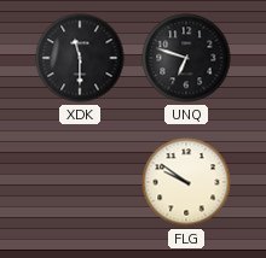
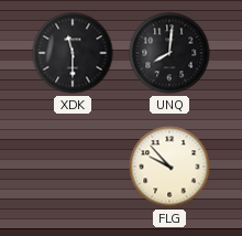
UNQ: 6:48 -> 8:01 (169, 53)
FLG: 9:51 -> 9:53 (169, 167)
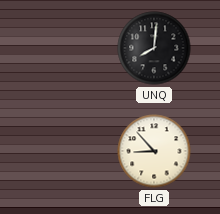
XDK: 11:30 -> none (73, 53)
FLG: 9:53 -> 8:53 (154, 151)
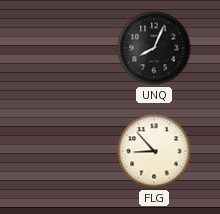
UNQ: 8:01 -> 8:04 (154, 48)
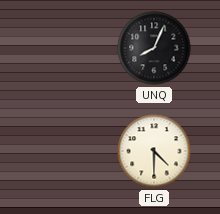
FLG: 8:53 -> 4:30 (154, 151)
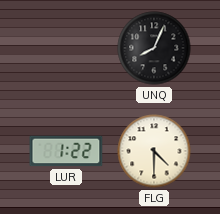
LUR: none -> 1:22 (66, 151)
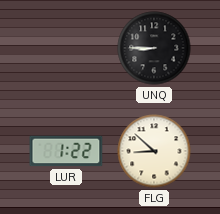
UNQ: 8:04 -> 8:45 (154, 48)
FLG: 4:30 -> 8:52 (154, 151)
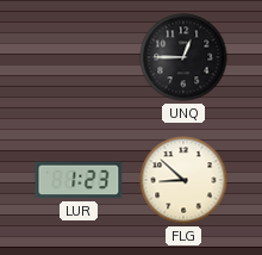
UNQ: 8:45 -> 12:45 (183, 57)
LUR: 1:22 -> 1:23 (79, 180)
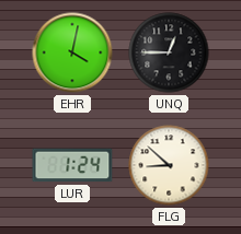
EHR: none -> 4:02 (72, 52)
LUR: 1:23 -> 1:24 (72, 165)
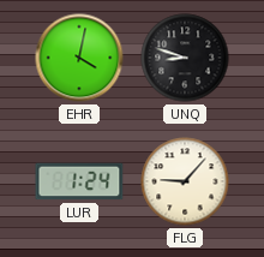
UNQ: 12:45 -> 8:48 (185, 58)
FLG: 8:52 -> 9:07 (185, 181)
